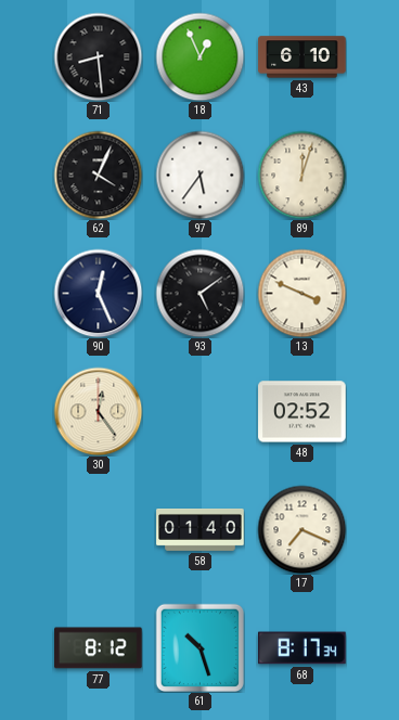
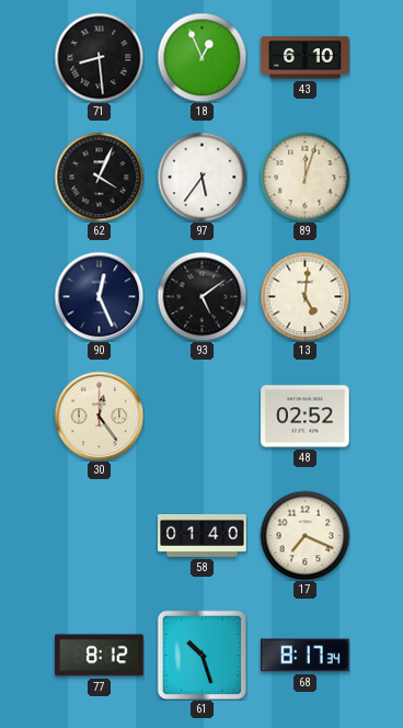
13: 3:49 -> 5:01 (304, 296)
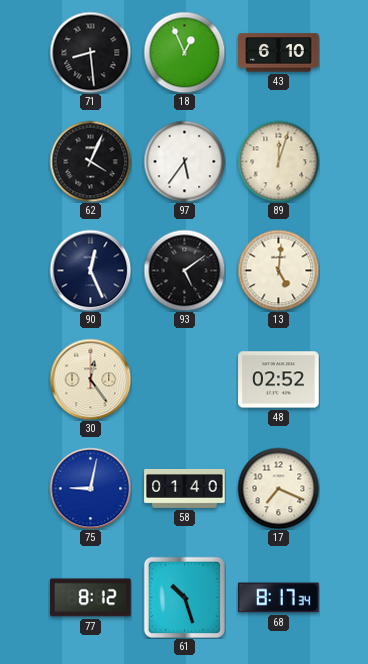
75: none -> 9:02 (90, 488)
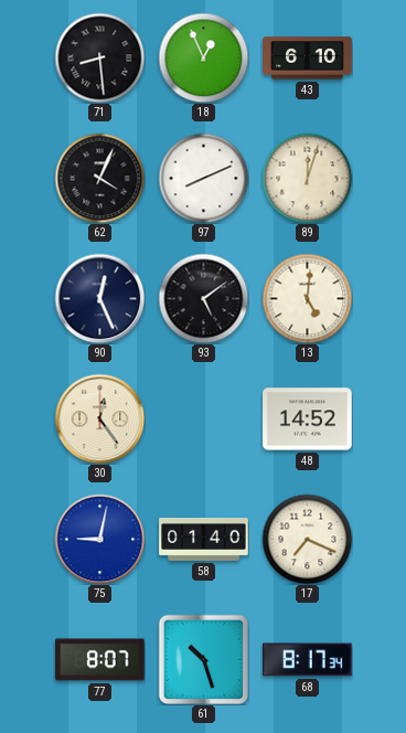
97: 5:36 -> 8:11 (203, 178)
48: 02:52 -> 14:52 (308, 419)
77: 8:12 -> 8:07 (100, 660)
